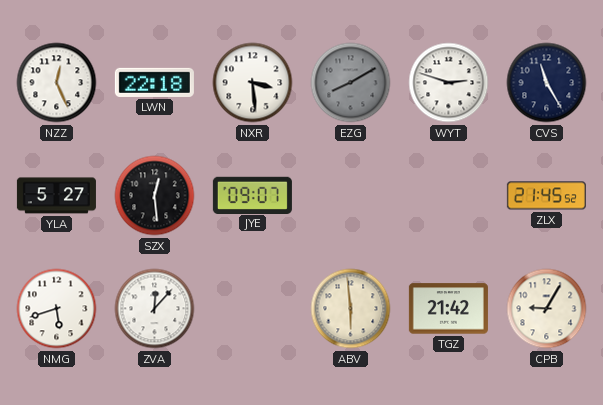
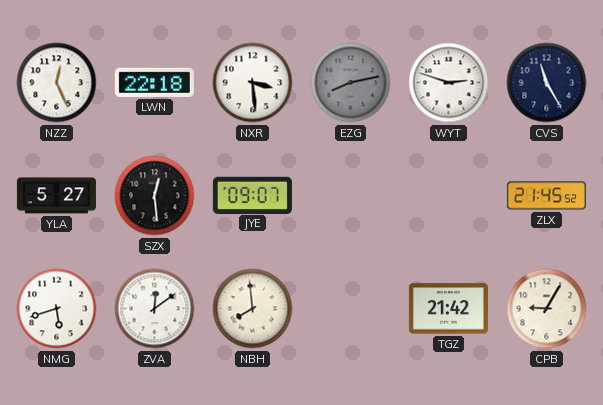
EZG: 8:10 -> 8:13 (351, 83)
ZVA: 12:07 -> 12:09 (155, 309)
NBH: none -> 7:59 (253, 309)
ABV: 5:59 -> none (351, 309)
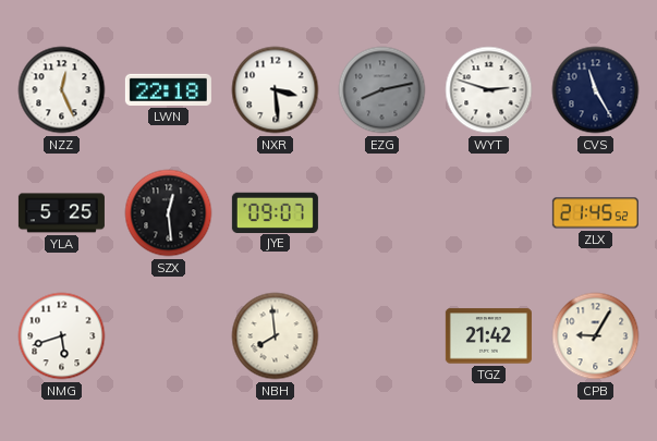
YLA: 5:27 -> 5:25 (61, 213)
ZVA: 12:09 -> none (155, 309)
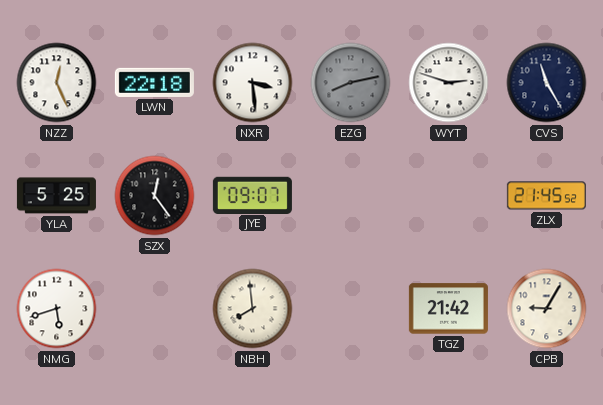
SZX: 12:29 -> 12:24 (155, 196)
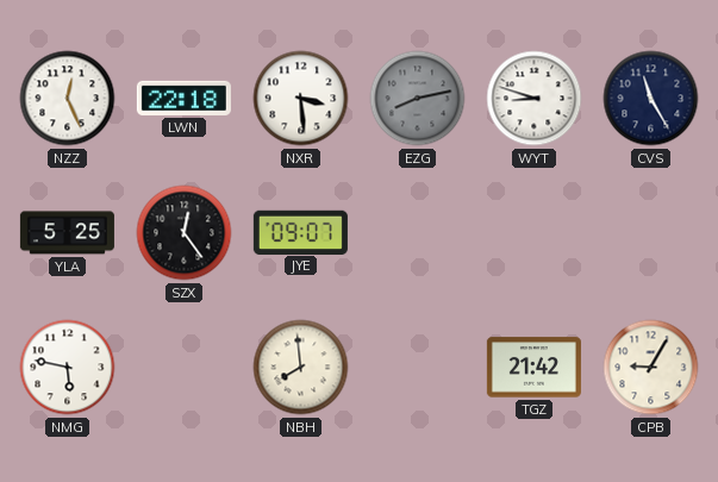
WYT: 2:48 -> 8:48 (535, 99)
ZLX: 21:45 -> none (546, 196)
NMG: 5:42 -> 5:47 (68, 368)
